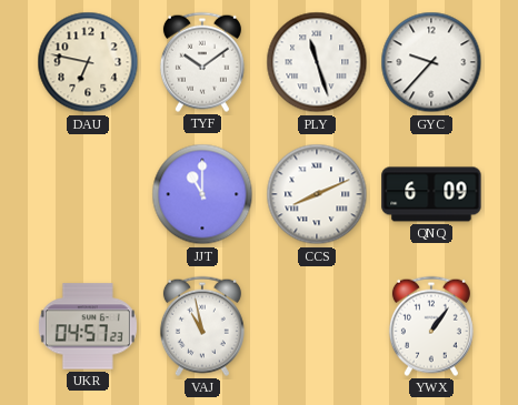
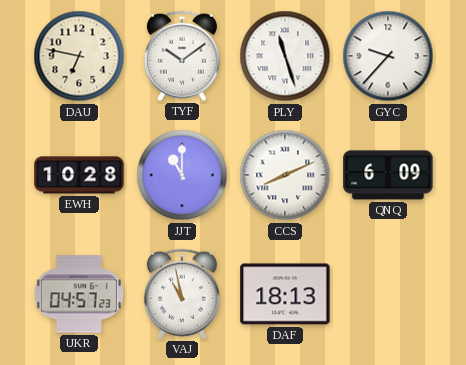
EWH: none -> 10:28 (79, 175)
DAF: none -> 18:13 (285, 294)
YWX: 1:06 -> none (431, 326)
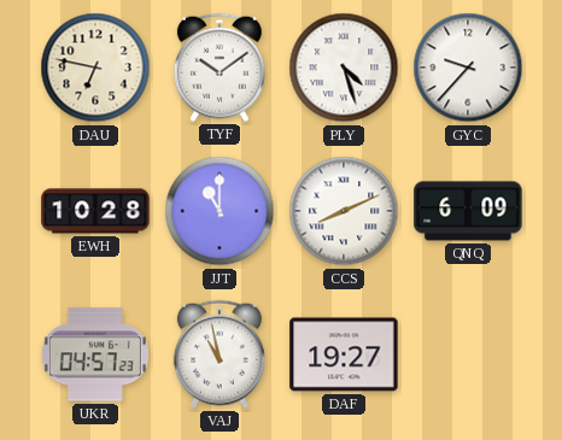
PLY: 11:27 -> 4:27 (344, 68)
DAF: 18:13 -> 19:27 (344, 354)
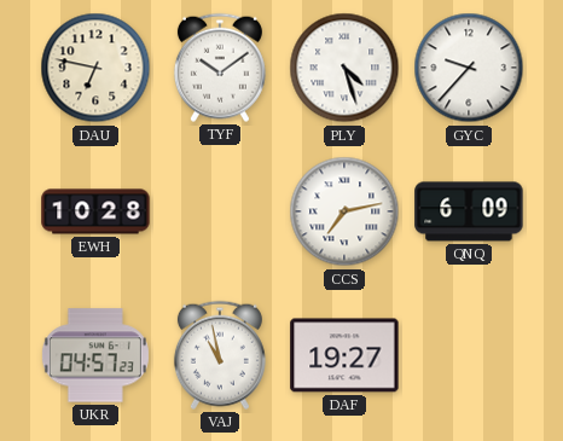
JJT: 11:00 -> none (219, 211)
CCS: 8:11 -> 7:13 (344, 211)
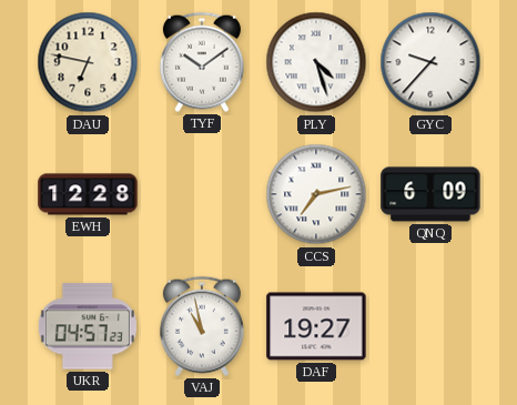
EWH: 10:28 -> 12:28 (88, 194)
